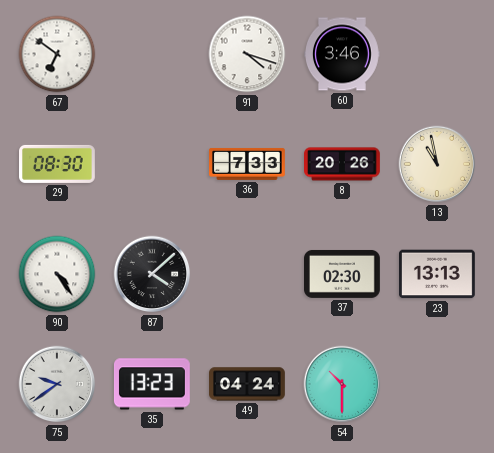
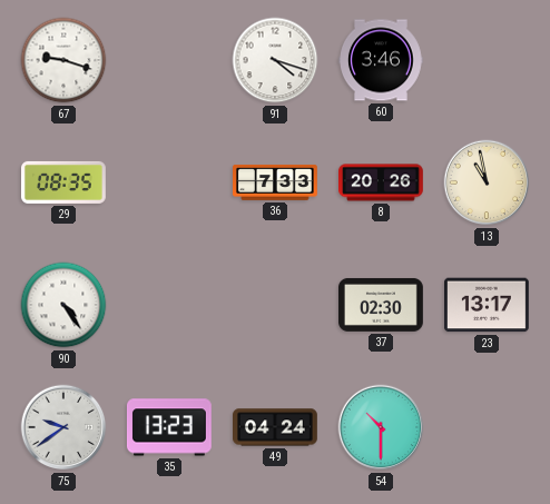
67: 6:51 -> 9:18 (63, 60)
29: 08:30 -> 08:35 (65, 182)
87: 4:08 -> none (152, 274)
23: 13:13 -> 13:17 (488, 305)
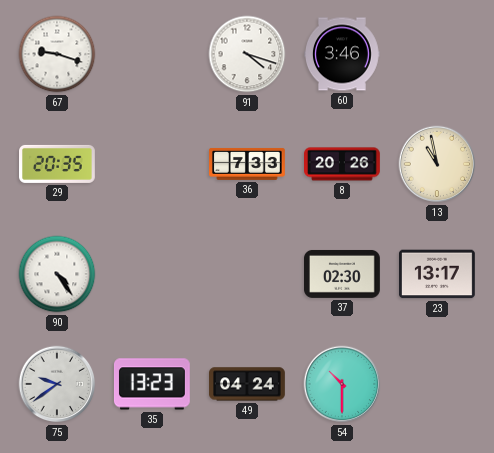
29: 08:35 -> 20:35 (58, 164)
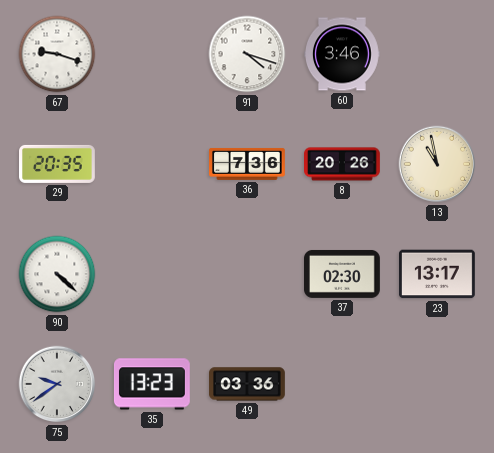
36: 7:33 -> 7:36 (248, 164)
90: 4:24 -> 4:22 (57, 274)
49: 04:24 -> 03:36 (248, 384)
54: 10:30 -> none (342, 384)
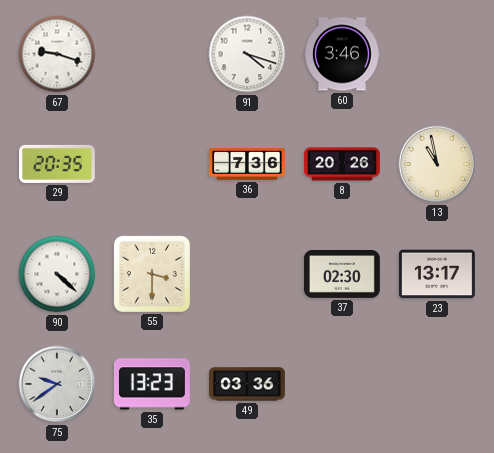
55: none -> 3:30 (152, 274)
